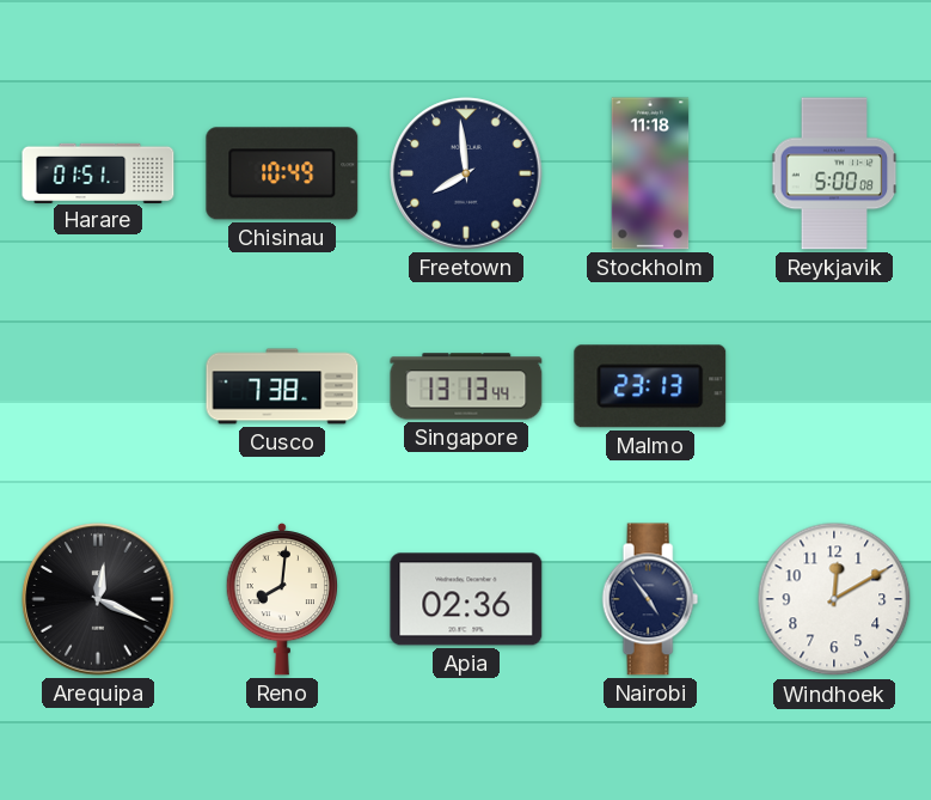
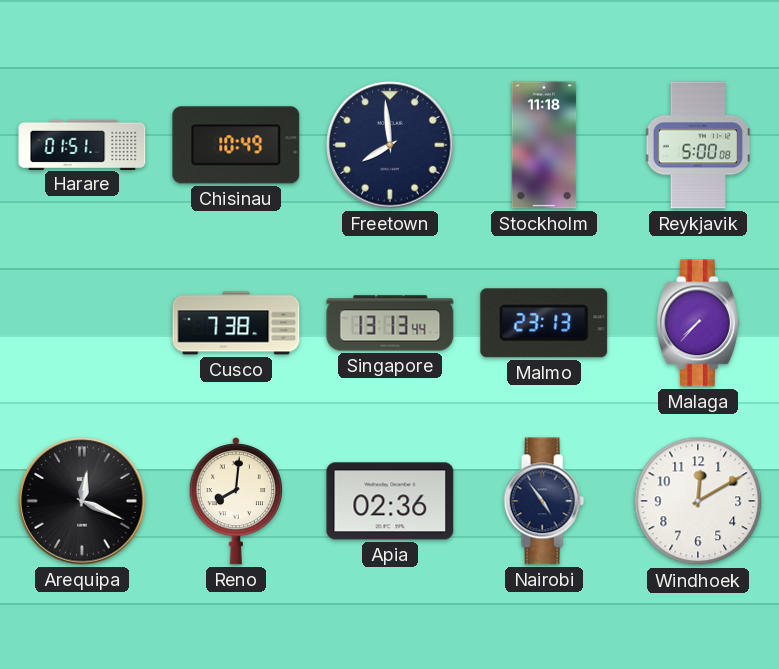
Malaga: none -> 7:37 (698, 323)
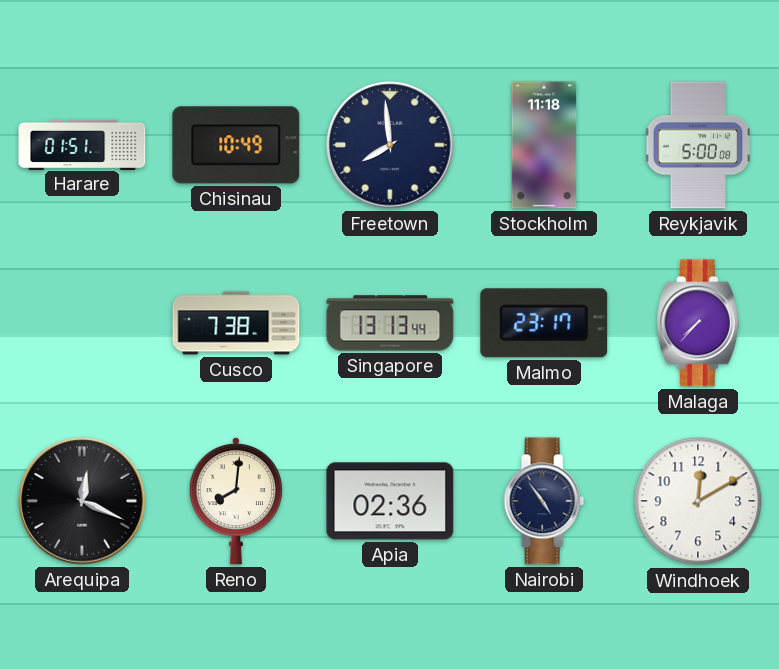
Malmo: 23:13 -> 23:17 (544, 323)
